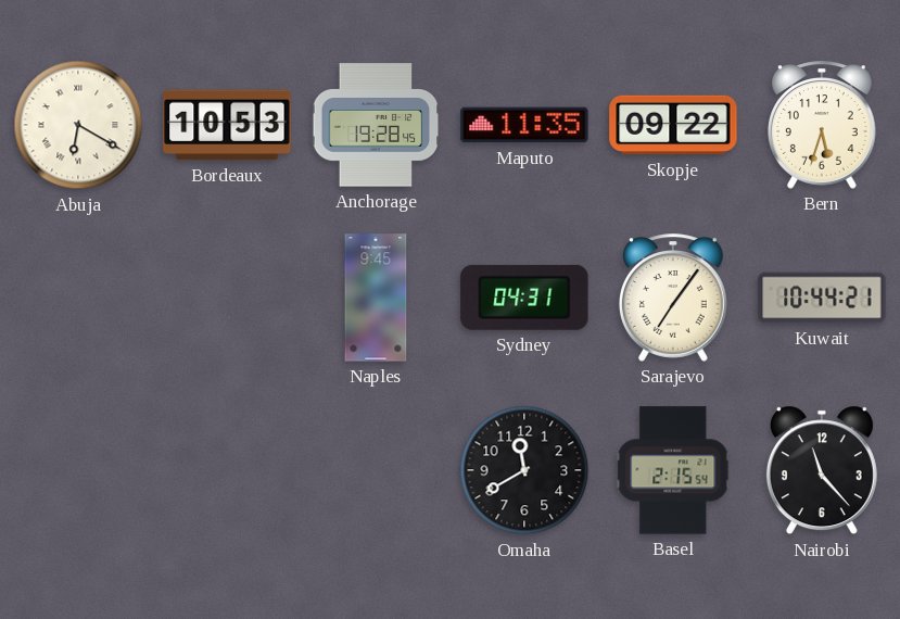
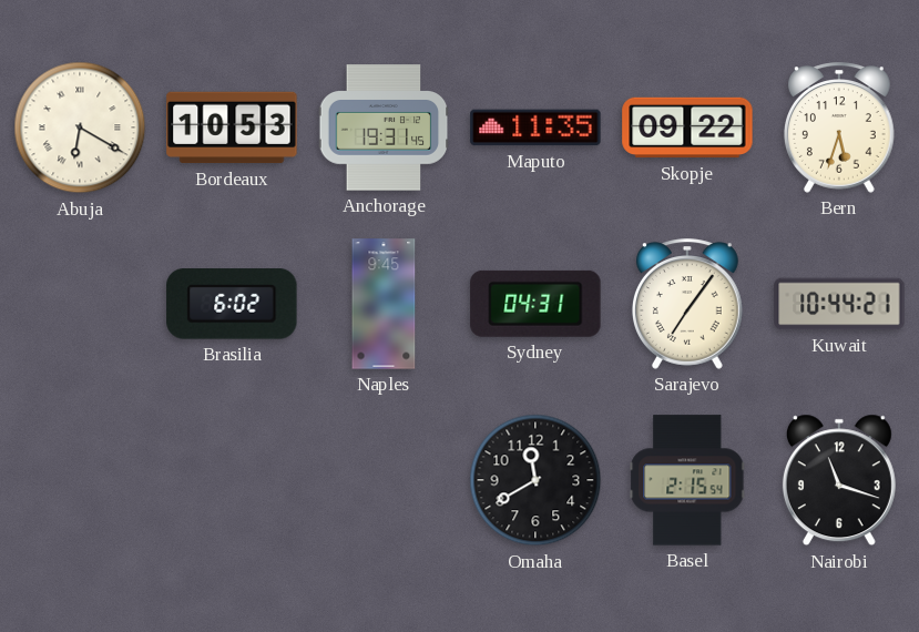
Anchorage: 19:28 -> 19:31 (384, 128)
Brasilia: none -> 6:02 (232, 304)
Nairobi: 11:23 -> 11:18 (839, 480)
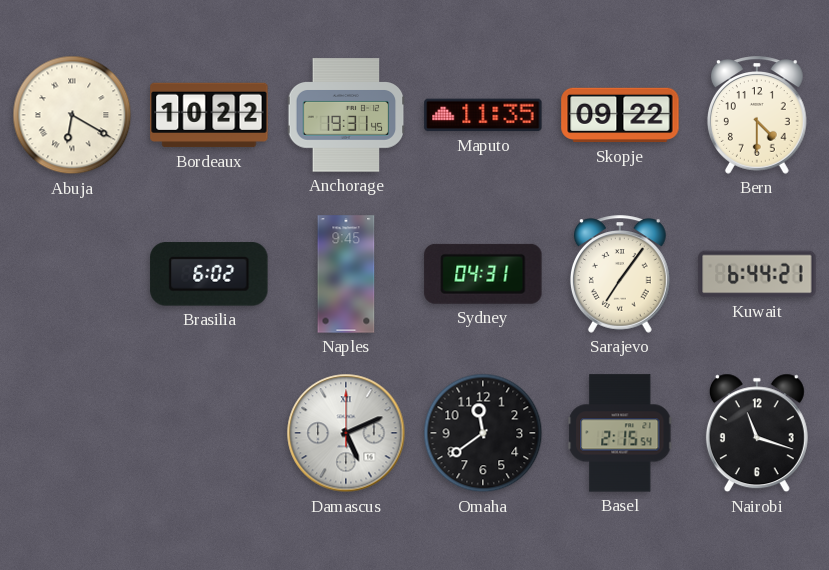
Bordeaux: 10:53 -> 10:22 (209, 115)
Bern: 5:33 -> 4:30 (757, 115)
Kuwait: 10:44 -> 6:44 (757, 274)
Damascus: none -> 5:11 (346, 433)
Omaha: 11:40 -> 11:39 (483, 433)
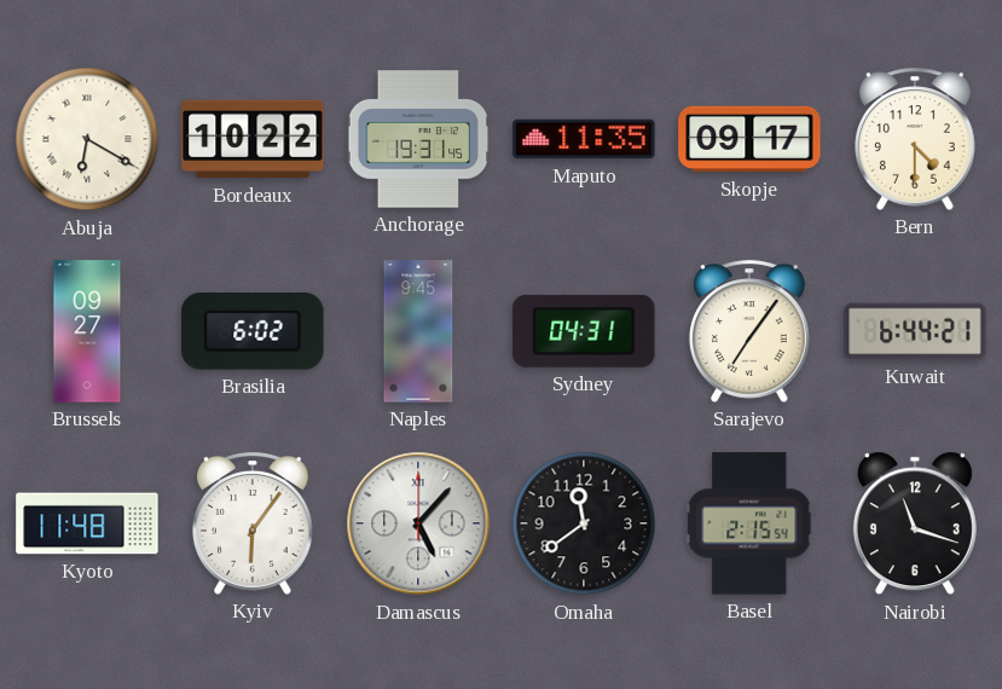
Skopje: 09:22 -> 09:17 (749, 139)
Brussels: none -> 09:27 (87, 331)
Kyoto: none -> 11:48 (87, 523)
Kyiv: none -> 6:06 (253, 523)
Damascus: 5:11 -> 5:07 (418, 523)
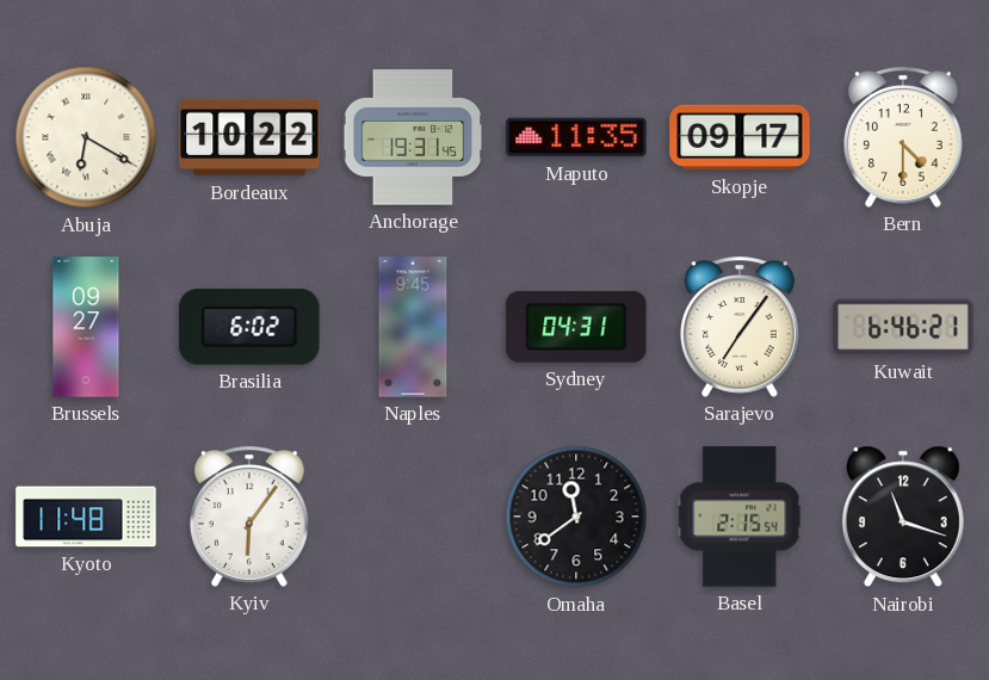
Kuwait: 6:44 -> 6:46 (903, 327)
Damascus: 5:07 -> none (418, 523)
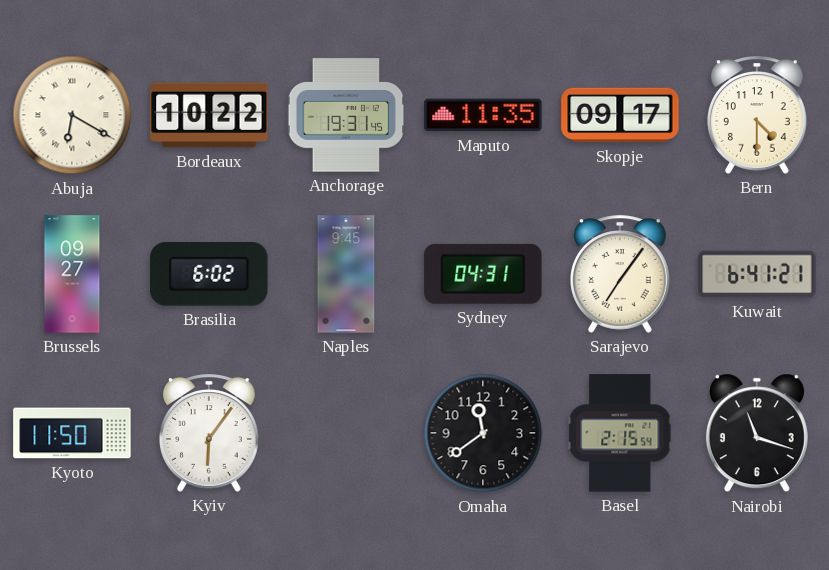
Kuwait: 6:46 -> 6:41 (757, 274)
Kyoto: 11:48 -> 11:50 (72, 433)
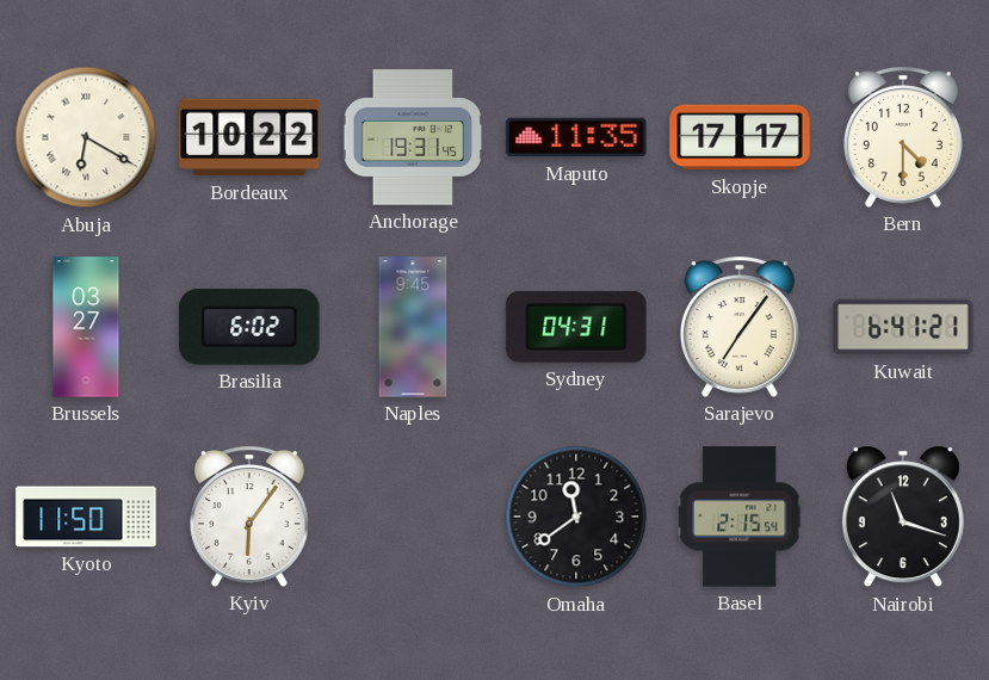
Skopje: 09:17 -> 17:17 (740, 137)
Brussels: 09:27 -> 03:27 (86, 327)
